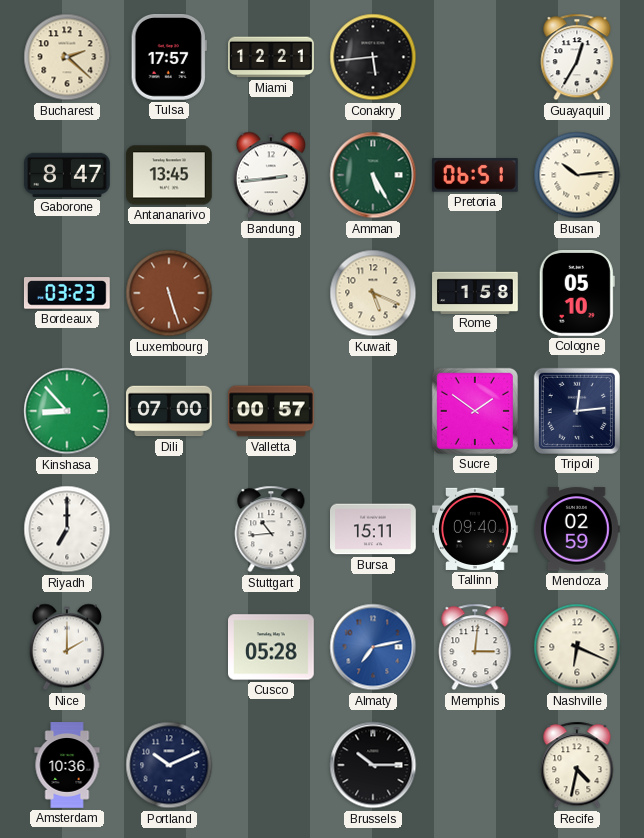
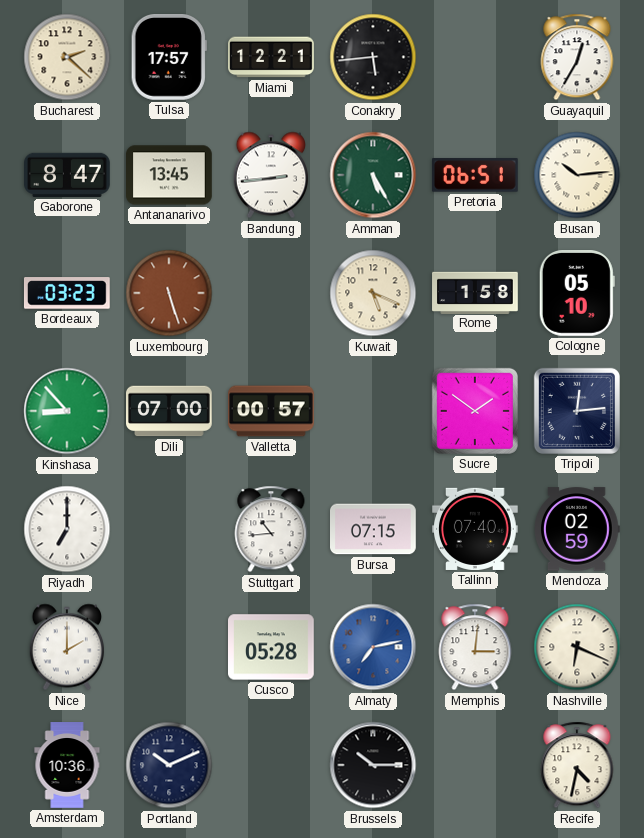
Bursa: 15:11 -> 07:15 (373, 529)
Tallinn: 09:40 -> 07:40 (476, 529)
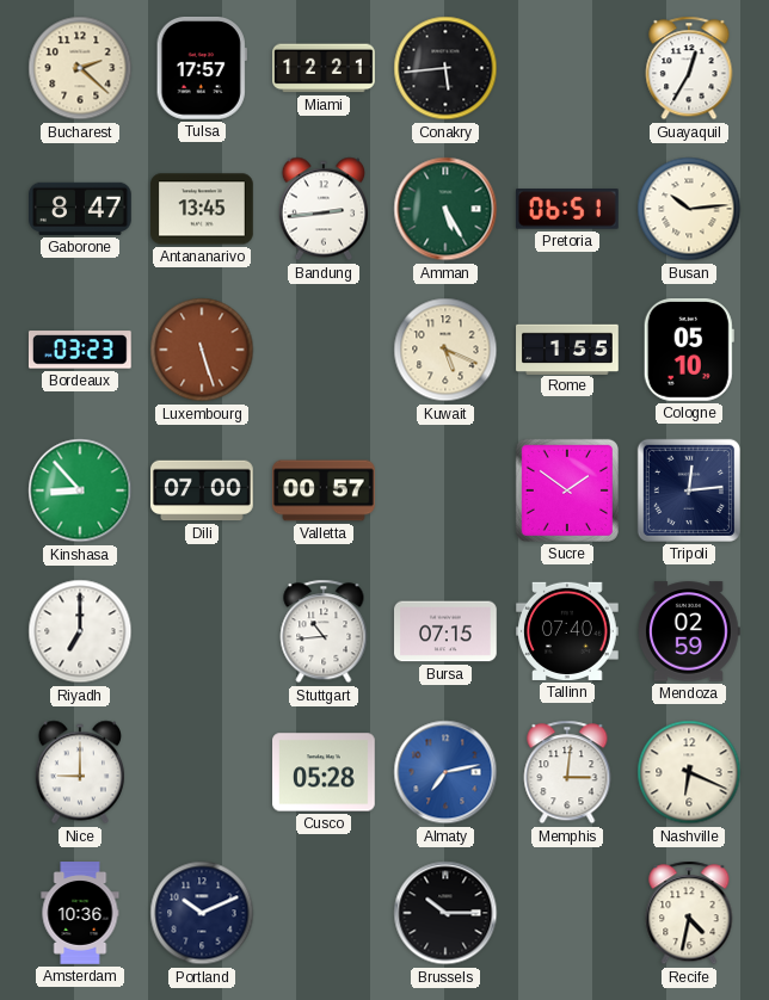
Rome: 1:58 -> 1:55 (567, 348)
Nice: 2:00 -> 9:00 (79, 772)
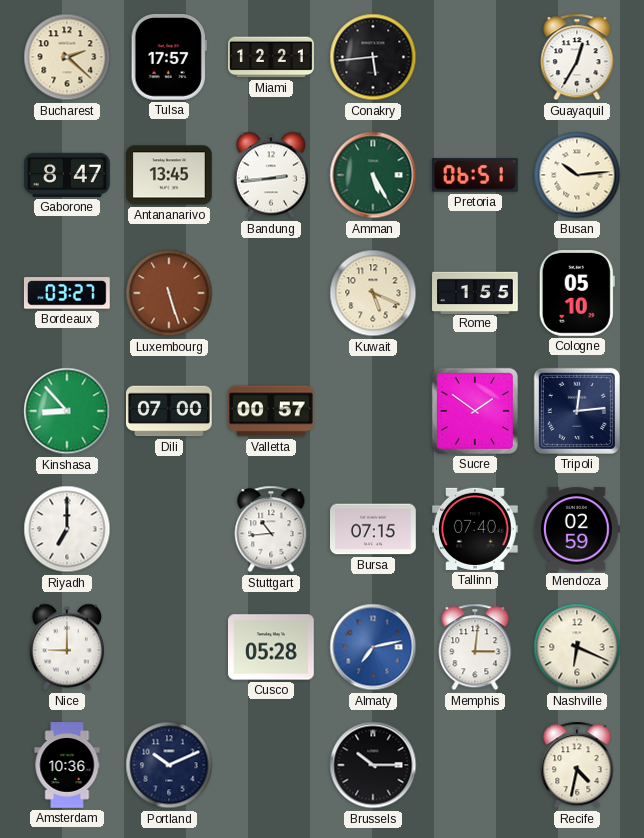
Bordeaux: 03:23 -> 03:27 (67, 293)
